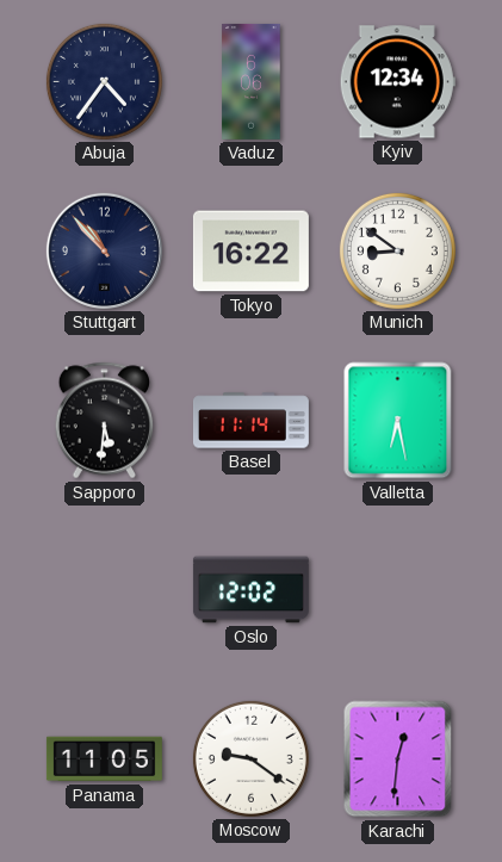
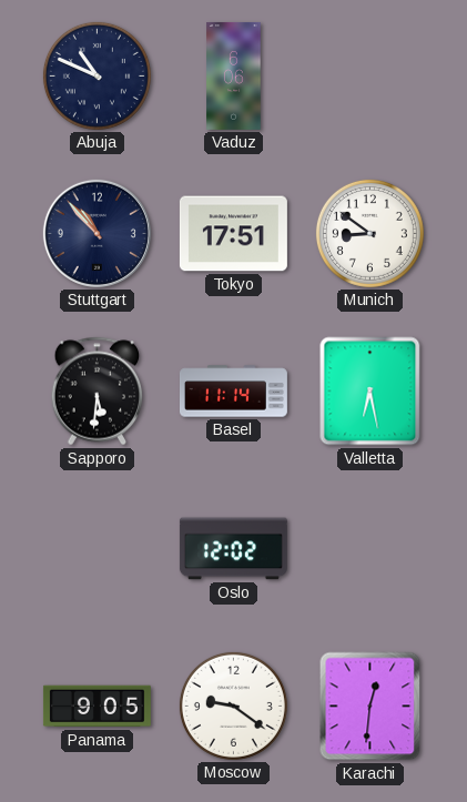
Abuja: 4:36 -> 10:49 (97, 75)
Kyiv: 12:34 -> none (397, 82)
Tokyo: 16:22 -> 17:51 (233, 234)
Panama: 11:05 -> 9:05 (97, 707)
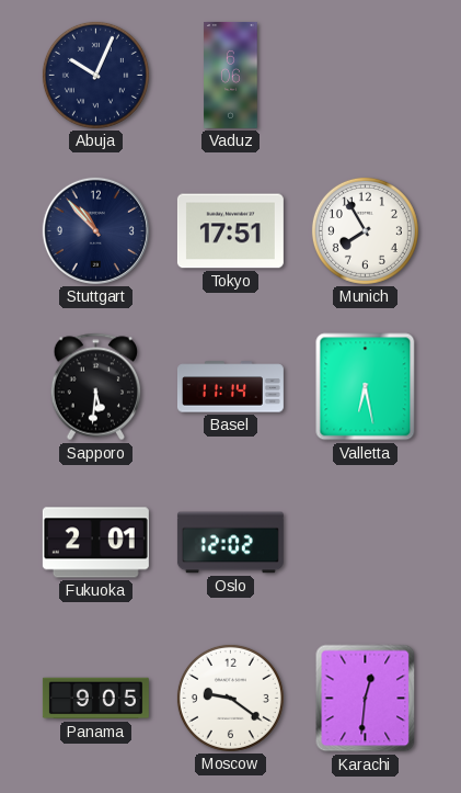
Abuja: 10:49 -> 10:04 (95, 75)
Munich: 8:51 -> 7:55 (365, 230)
Fukuoka: none -> 2:01 (95, 543)
